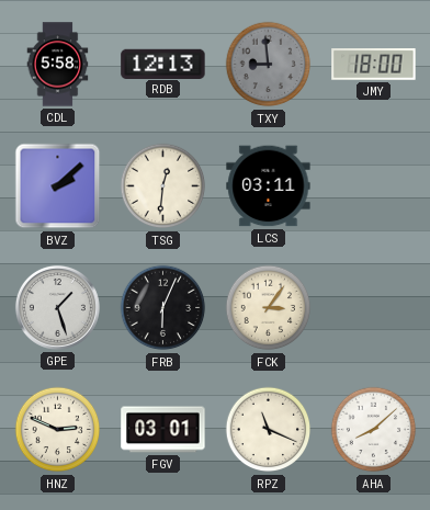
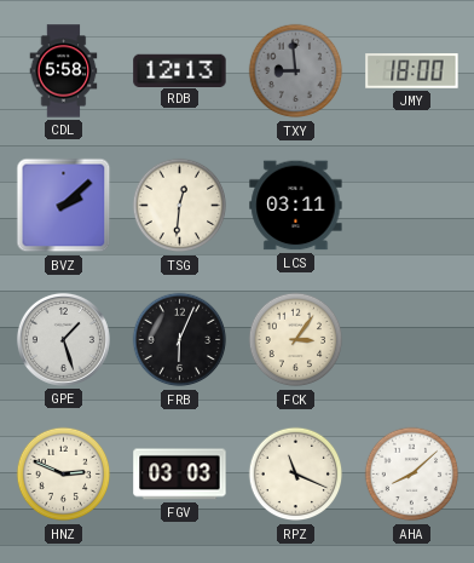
FGV: 03:01 -> 03:03 (180, 475)
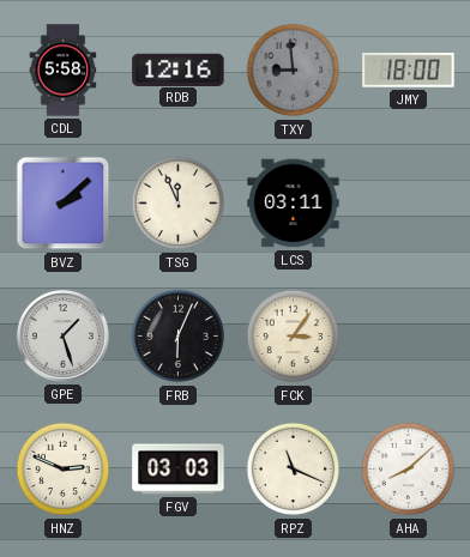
RDB: 12:13 -> 12:16 (179, 69)
TSG: 12:31 -> 11:56 (179, 204)
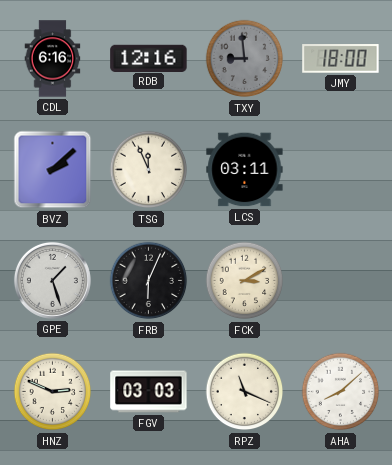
CDL: 5:58 -> 6:16 (53, 59)
FCK: 3:06 -> 3:10 (245, 281)
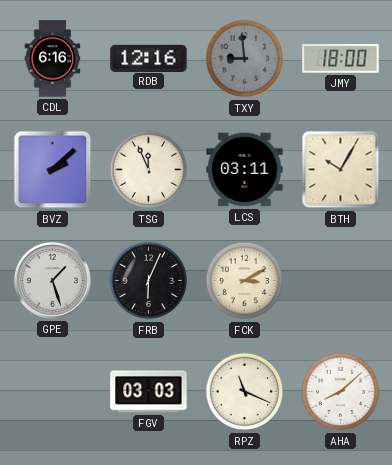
BTH: none -> 10:05 (341, 170)
HNZ: 2:49 -> none (53, 392)
